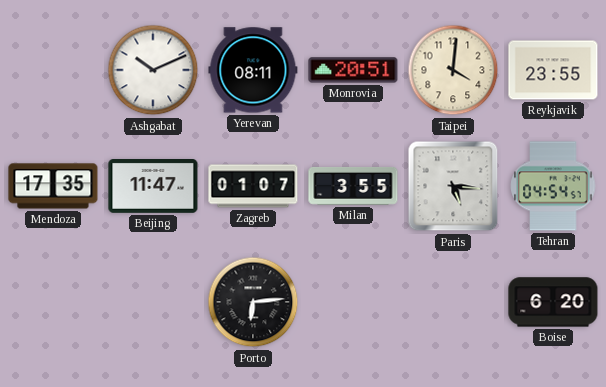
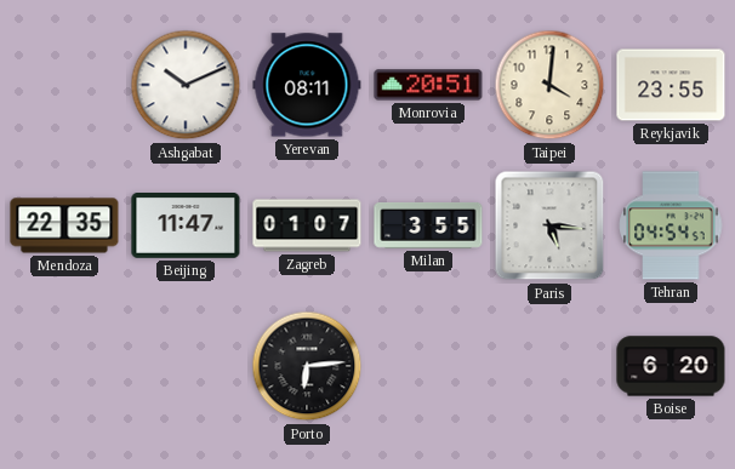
Mendoza: 17:35 -> 22:35 (64, 225)
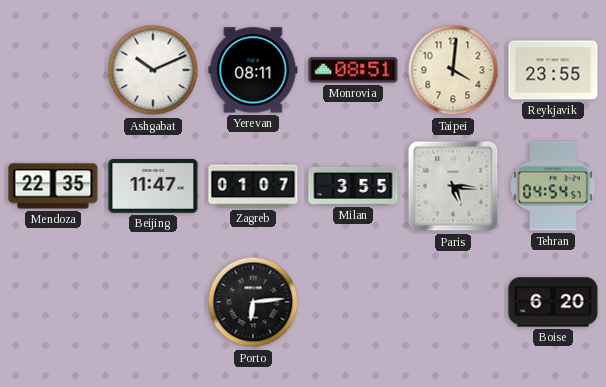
Monrovia: 20:51 -> 08:51 (353, 70)
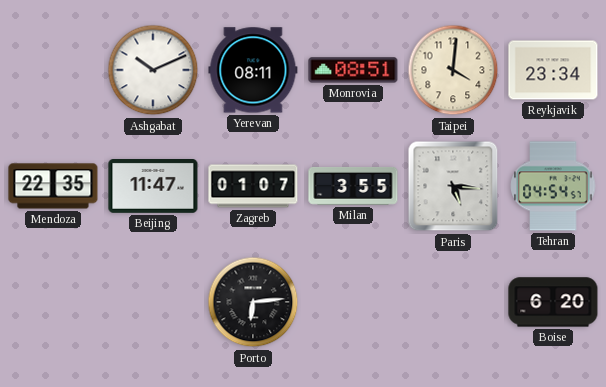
Reykjavik: 23:55 -> 23:34 (553, 70)
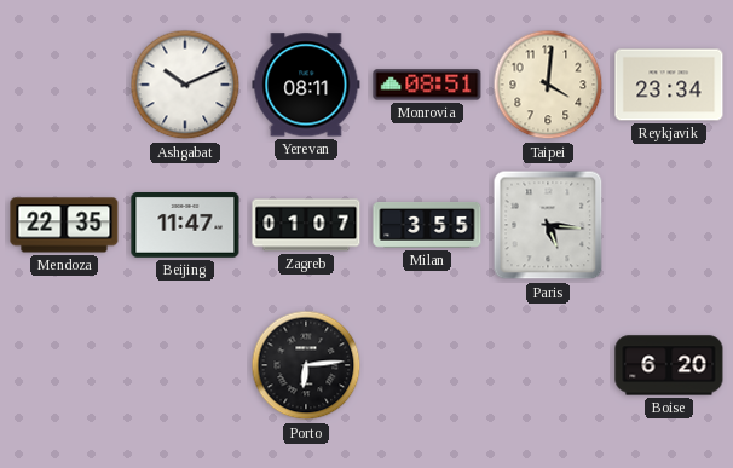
Tehran: 04:54 -> none (553, 186)
